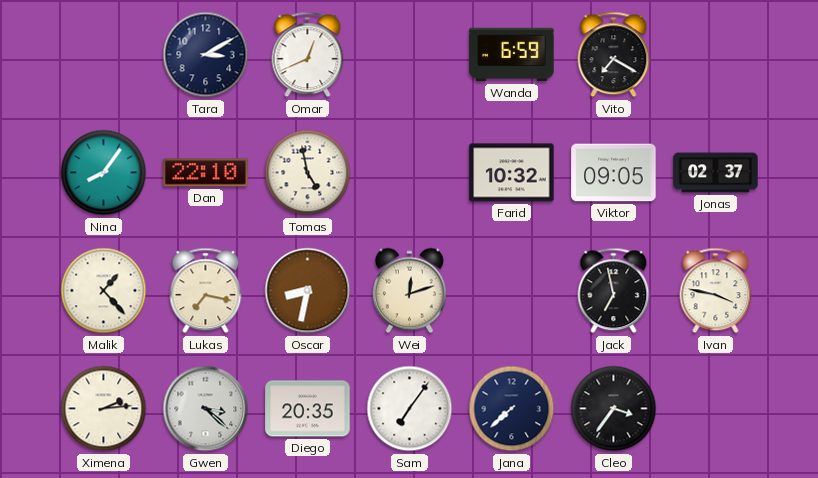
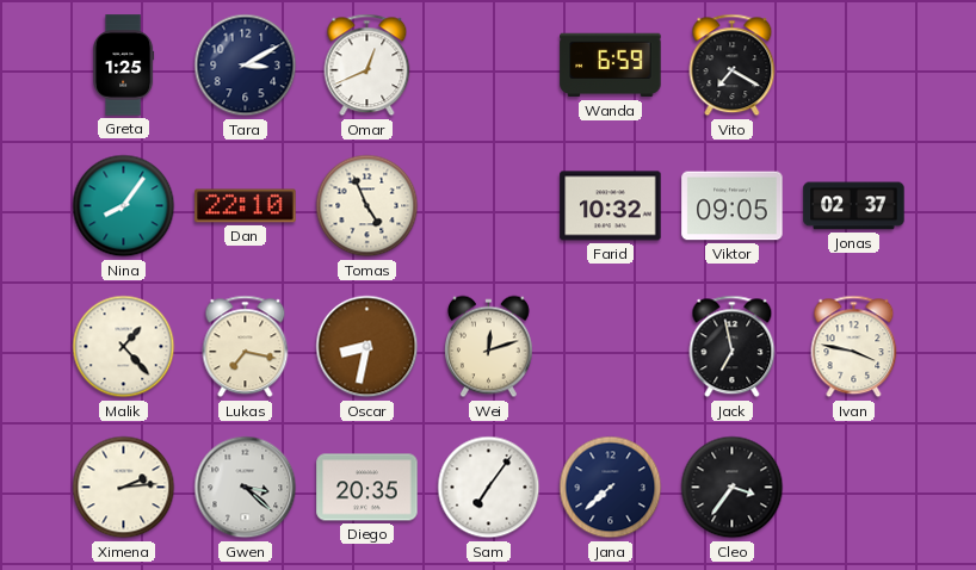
Greta: none -> 1:25 (124, 66)
Tomas: 4:58 -> 4:56 (367, 206)
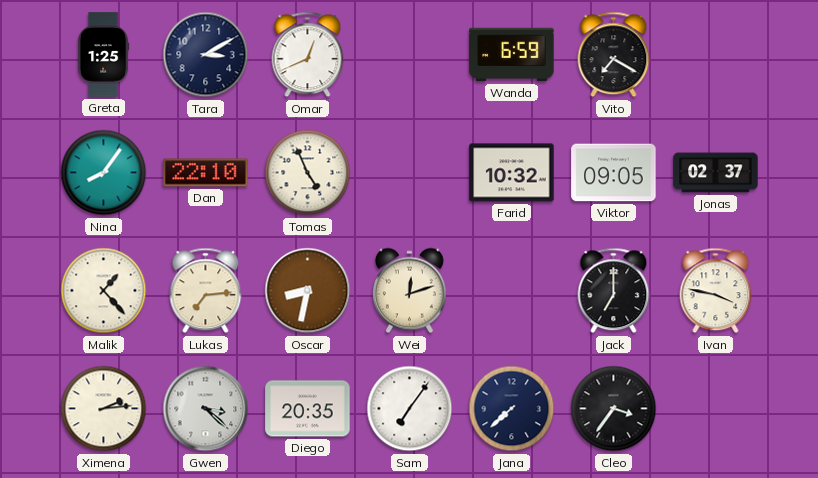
Lukas: 7:17 -> 7:14 (206, 291)
Jack: 6:58 -> 7:00 (614, 291)
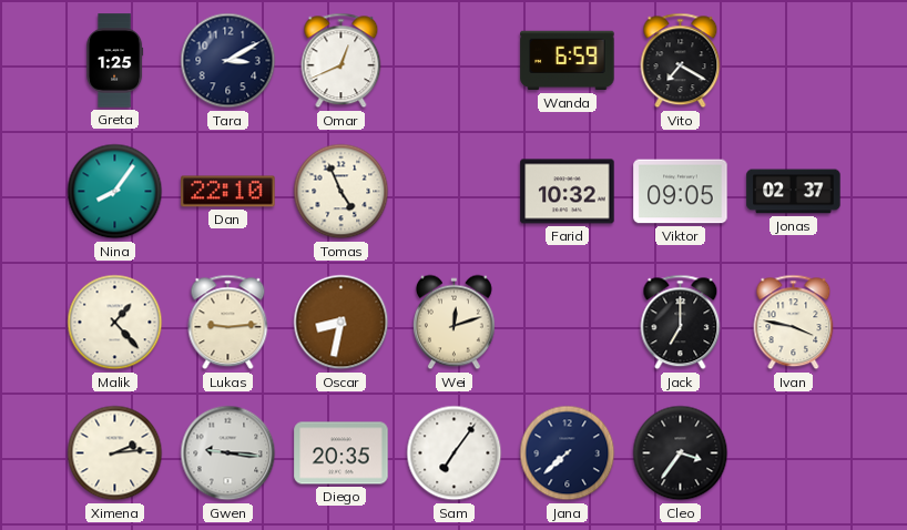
Lukas: 7:14 -> 9:14 (228, 323)
Gwen: 3:22 -> 9:16 (228, 453)
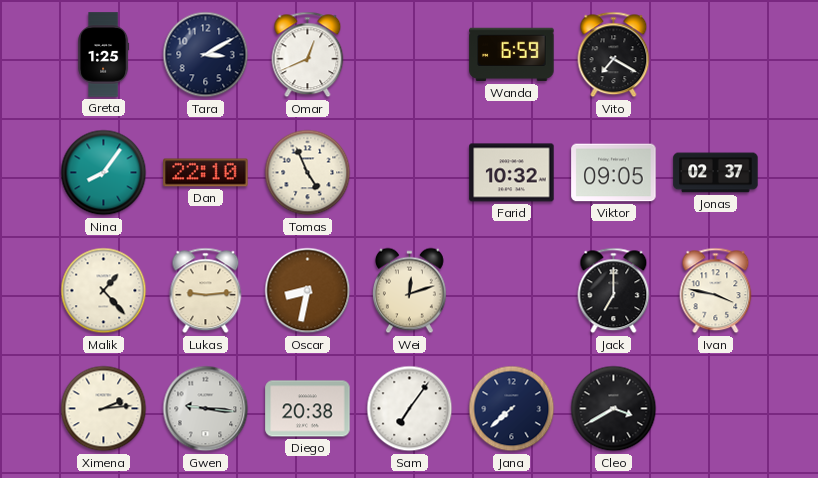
Diego: 20:35 -> 20:38 (308, 409)
Cleo: 3:36 -> 3:40 (614, 409)
